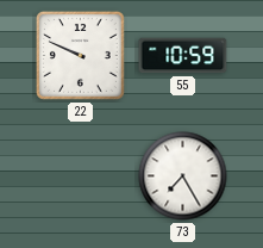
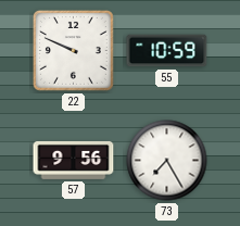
57: none -> 9:56 (74, 160)
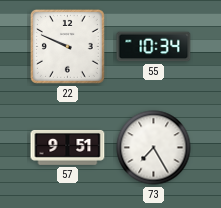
55: 10:59 -> 10:34 (154, 47)
57: 9:56 -> 9:51 (68, 147)
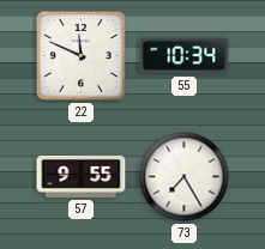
22: 9:49 -> 11:49 (80, 55)
57: 9:51 -> 9:55 (82, 176)
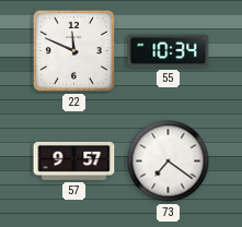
57: 9:55 -> 9:57 (74, 160)
73: 7:25 -> 7:21 (169, 162)
